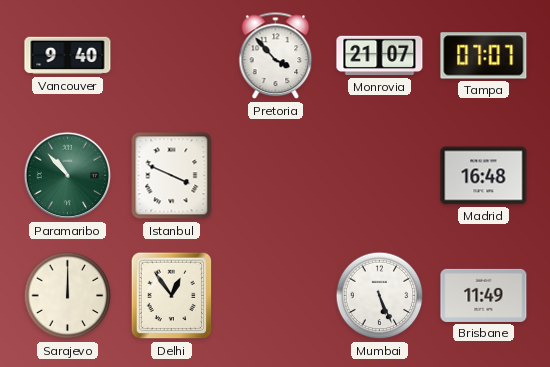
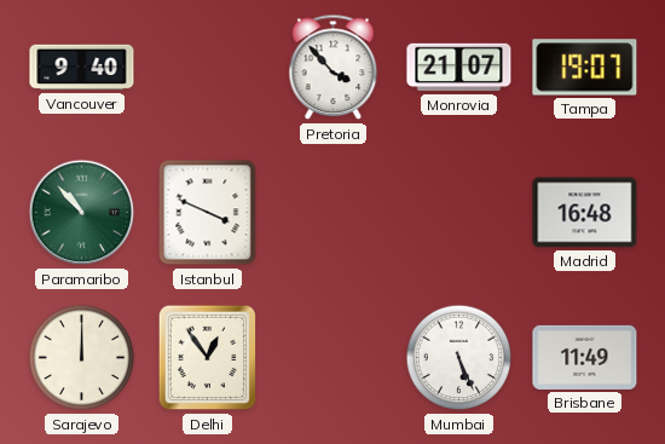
Tampa: 07:07 -> 19:07 (585, 68)
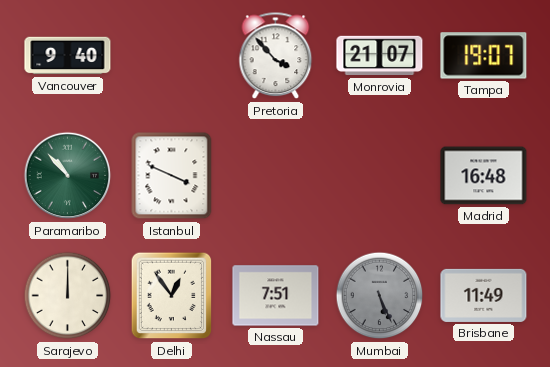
Nassau: none -> 7:51 (276, 296)
Mumbai dial: white -> grey (380, 296)
